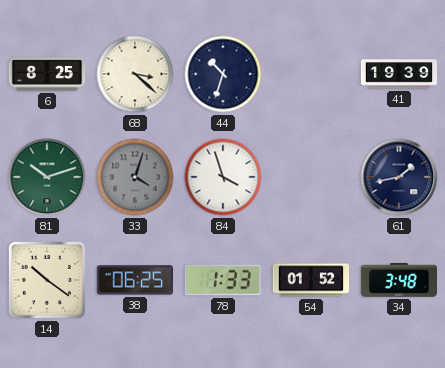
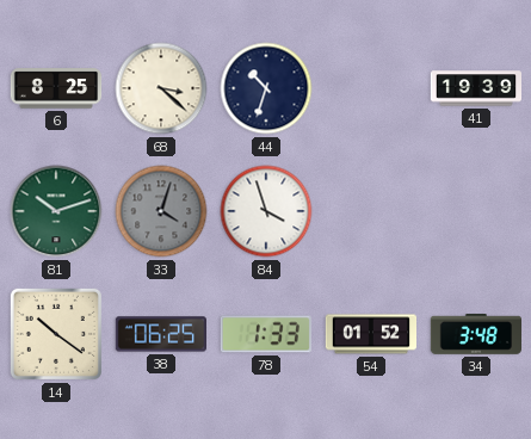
61: 1:43 -> none (399, 177)
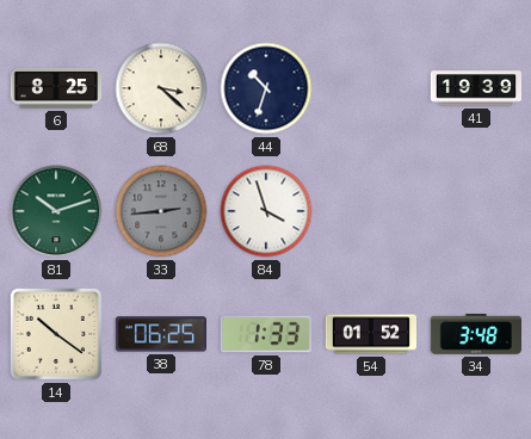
33: 4:03 -> 2:44 (161, 211)
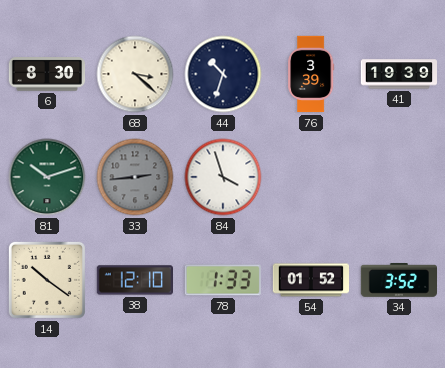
6: 8:25 -> 8:30 (47, 74)
76: none -> 3:39 (311, 74)
38: 06:25 -> 12:10 (134, 280)
34: 3:48 -> 3:52 (398, 281)
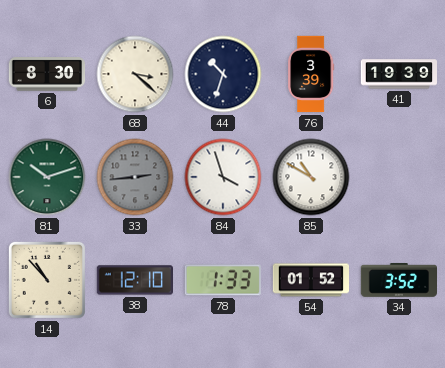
85: none -> 10:50 (311, 177)
14: 10:21 -> 10:53 (47, 280)
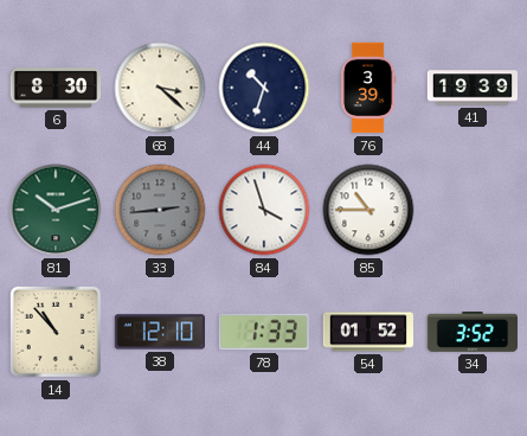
85: 10:50 -> 10:45 (368, 210)
